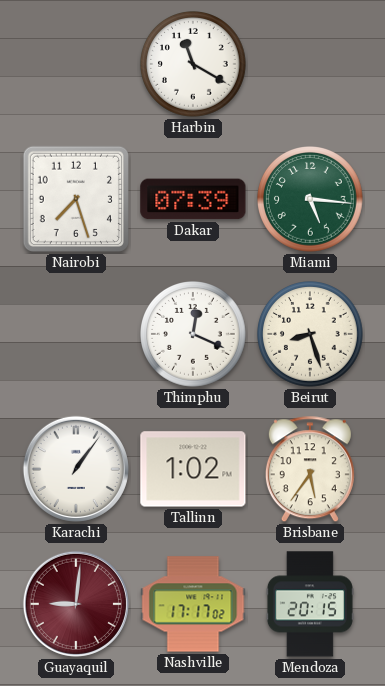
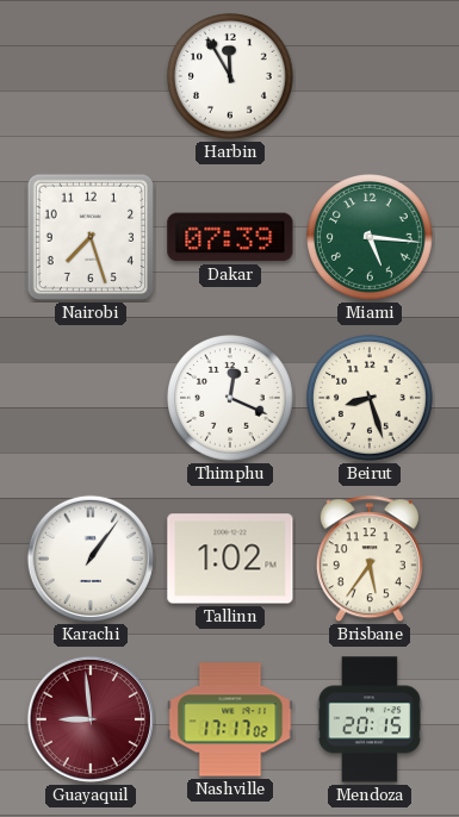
Harbin: 11:20 -> 11:55 (231, 77)
Guayaquil: 9:01 -> 8:59 (91, 719)
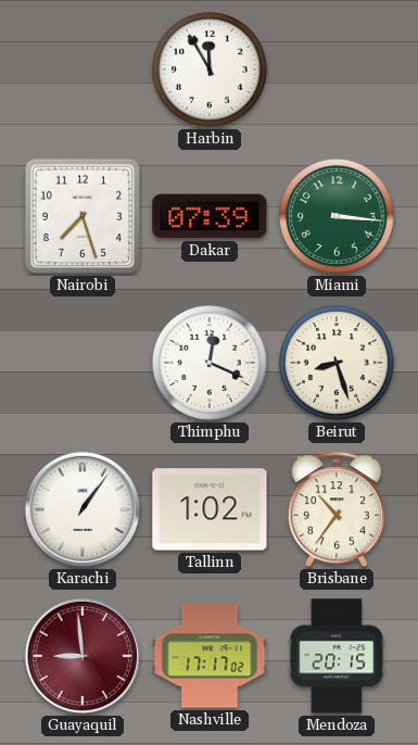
Miami: 5:16 -> 3:16 (338, 217)
Brisbane: 5:36 -> 10:36 (337, 510)
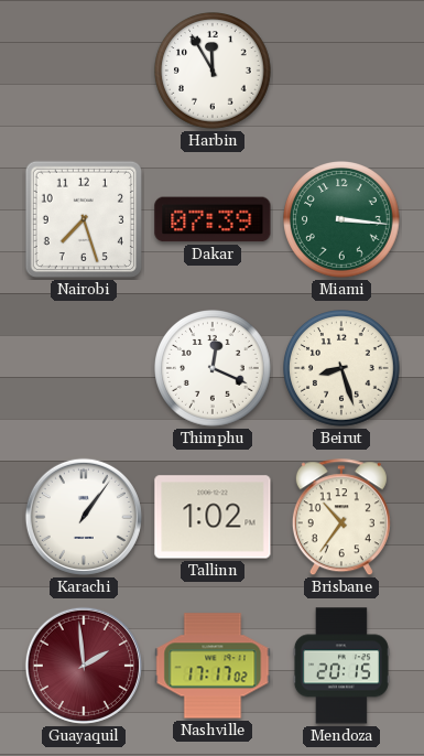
Guayaquil: 8:59 -> 1:59 (84, 666)
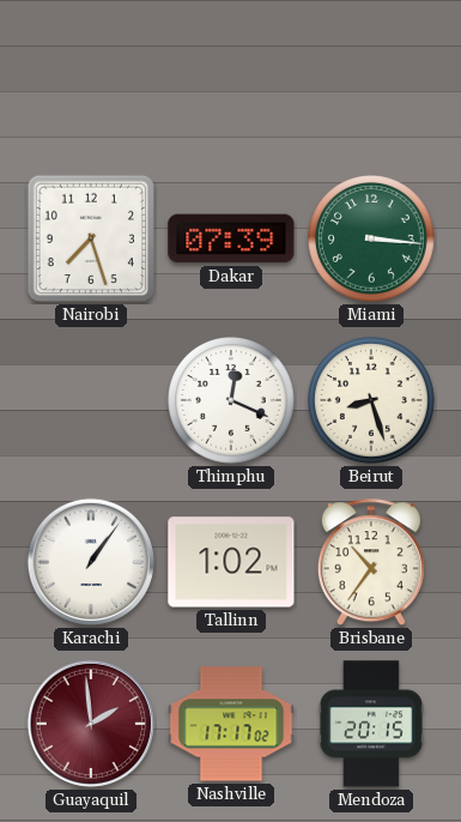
Harbin: 11:55 -> none (214, 72)
